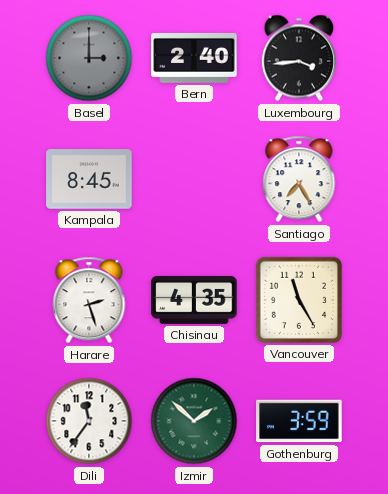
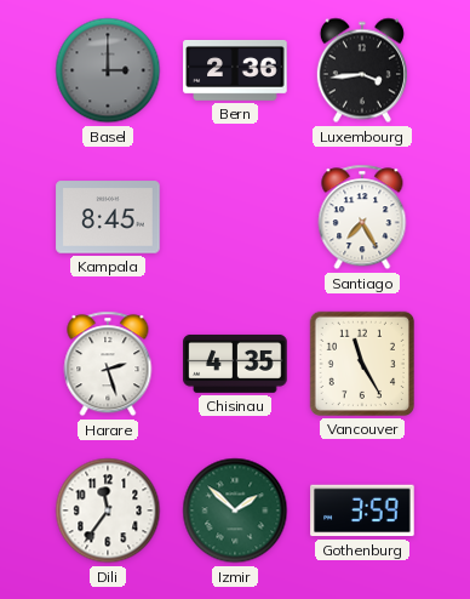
Bern: 2:40 -> 2:36 (235, 70)
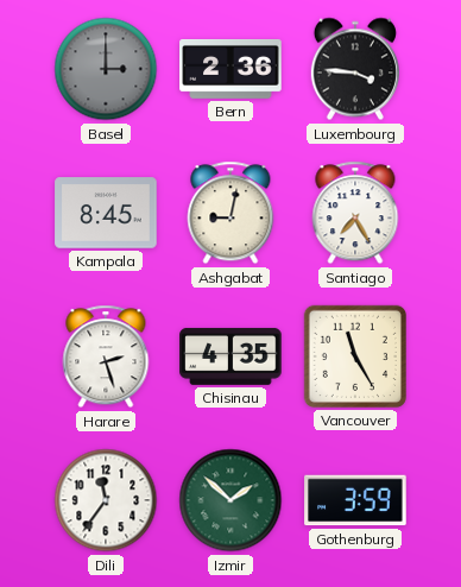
Luxembourg: 3:44 -> 3:46 (355, 69)
Ashgabat: none -> 9:02 (230, 213)
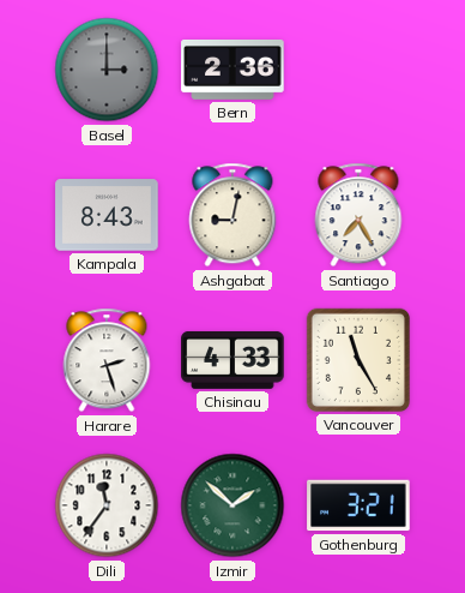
Luxembourg: 3:46 -> none (355, 69)
Kampala: 8:45 -> 8:43 (107, 215)
Chisinau: 4:35 -> 4:33 (232, 360)
Gothenburg: 3:59 -> 3:21 (358, 505)
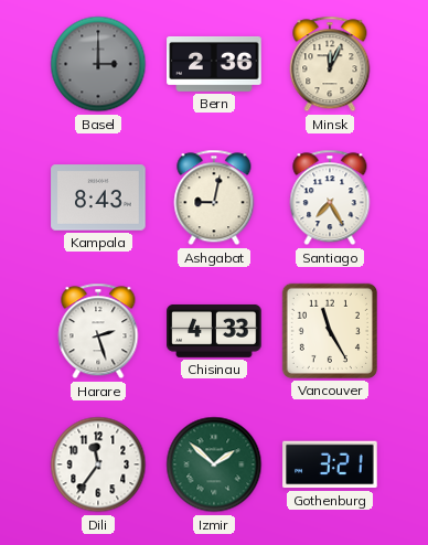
Minsk: none -> 12:04 (330, 64)
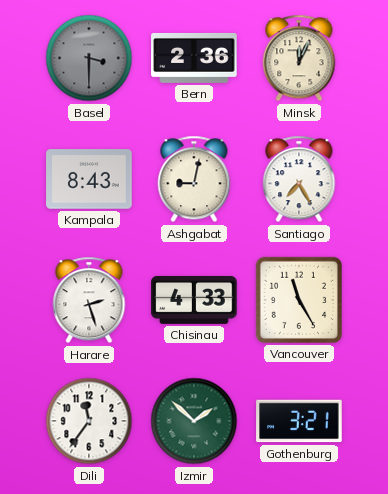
Basel: 3:00 -> 3:30 (89, 58)
